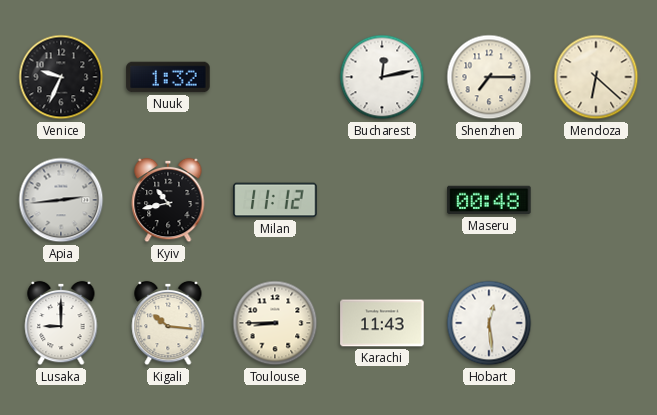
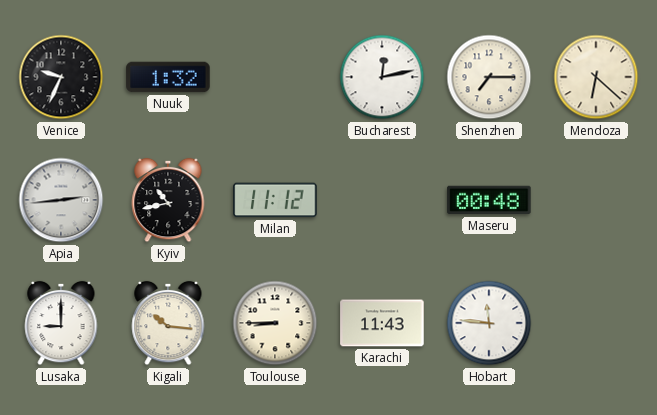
Hobart: 12:29 -> 11:46 (489, 323)
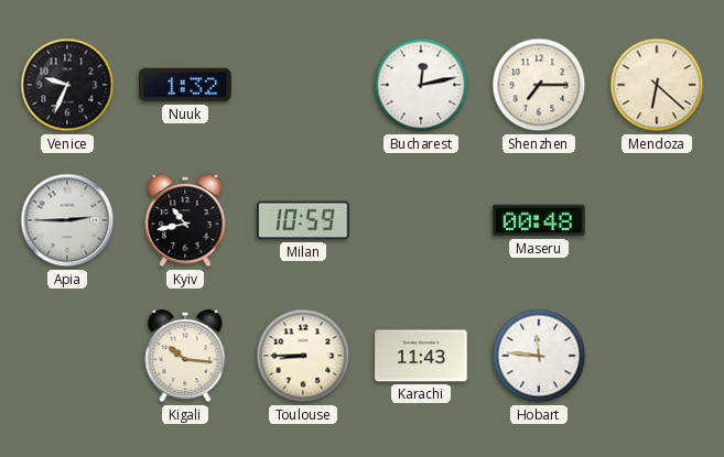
Apia: 2:44 -> 2:45 (67, 220)
Milan: 11:12 -> 10:59 (303, 220)
Lusaka: 9:00 -> none (61, 323)
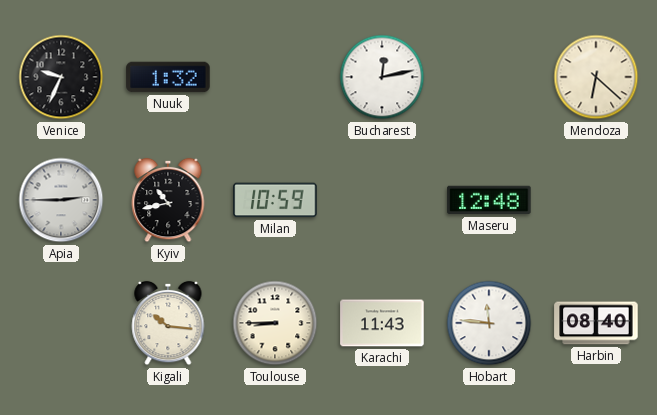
Shenzhen: 7:15 -> none (539, 85)
Maseru: 00:48 -> 12:48 (489, 200)
Harbin: none -> 08:40 (596, 323)
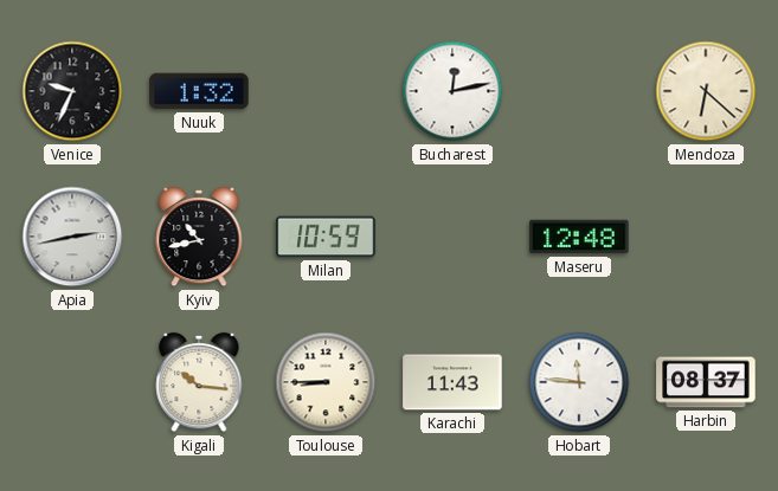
Apia: 2:45 -> 2:43 (72, 237)
Harbin: 08:40 -> 08:37 (706, 382)
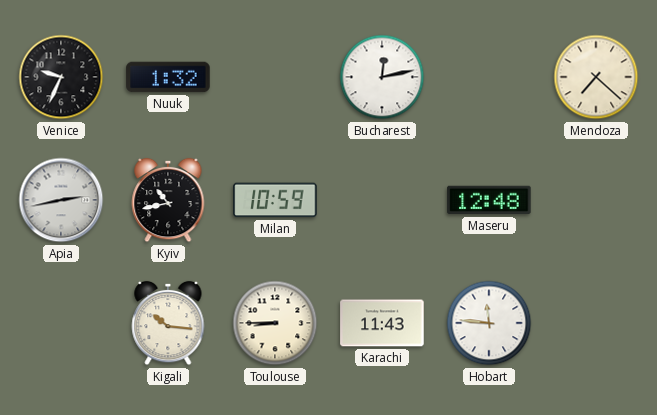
Mendoza: 6:22 -> 7:22 (596, 77)
Harbin: 08:37 -> none (706, 382)
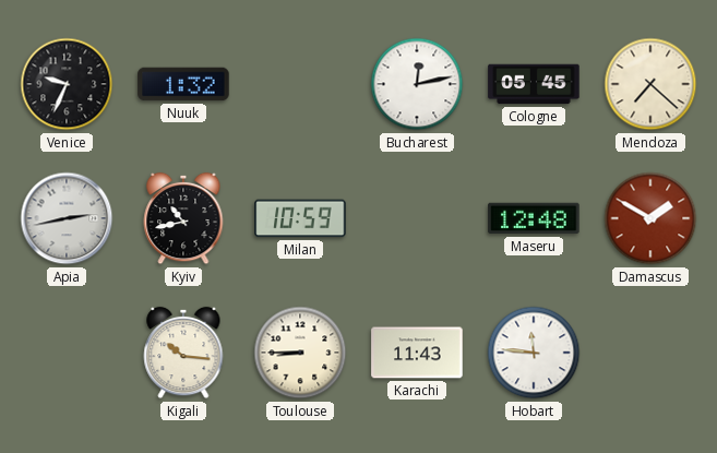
Cologne: none -> 05:45 (534, 84)
Damascus: none -> 1:50 (650, 218)
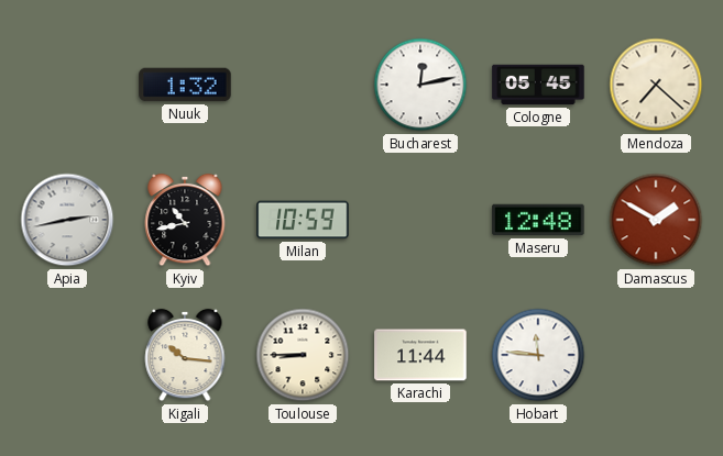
Venice: 9:34 -> none (67, 84)
Karachi: 11:43 -> 11:44 (420, 355)
